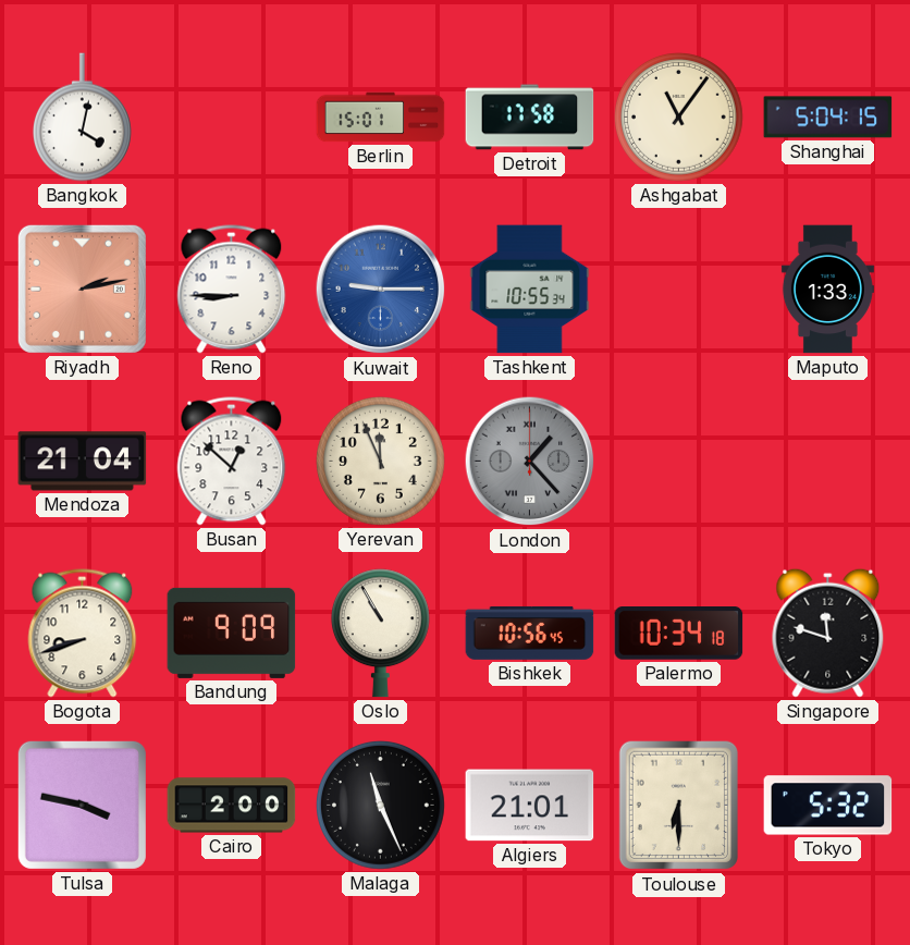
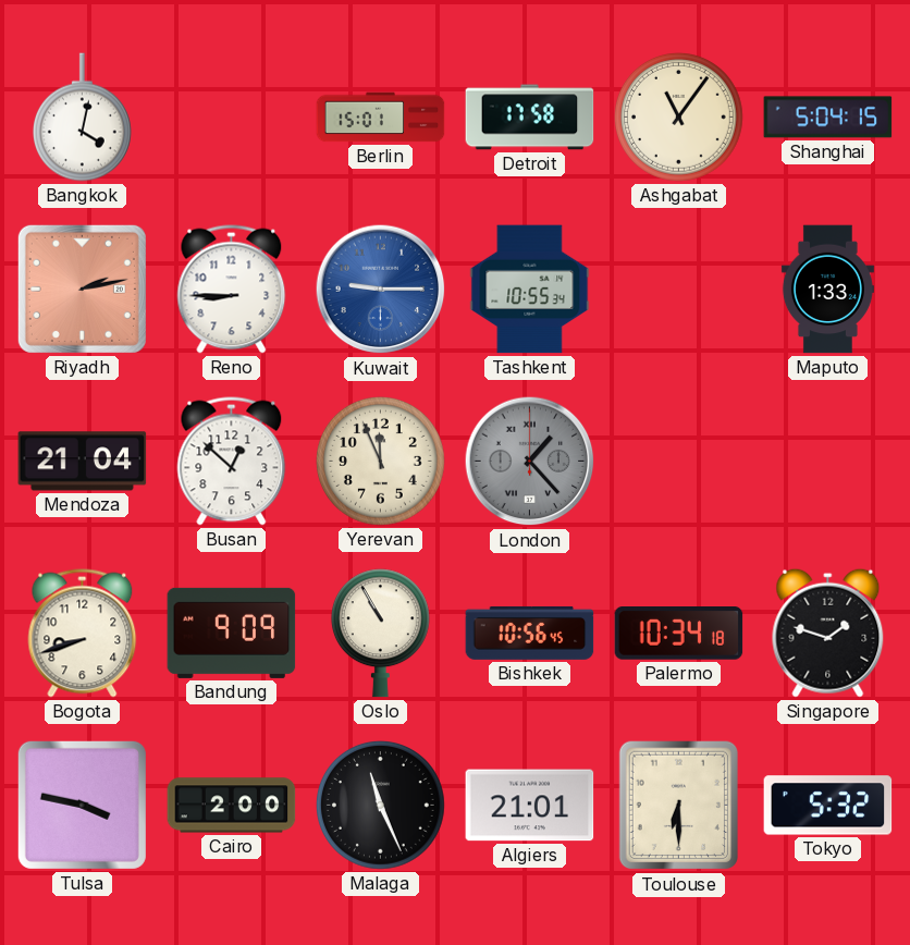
Singapore: 11:48 -> 1:48 (828, 633)
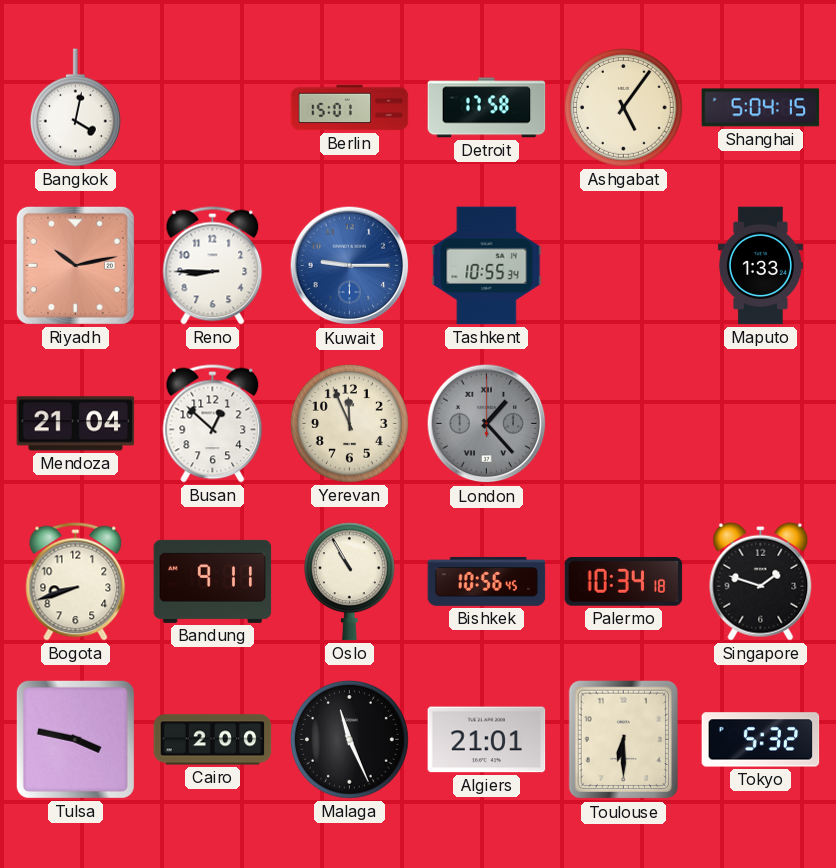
Ashgabat: 11:06 -> 5:06 (624, 108)
Riyadh: 2:13 -> 10:13 (75, 265)
Bandung: 9:09 -> 9:11 (213, 581)
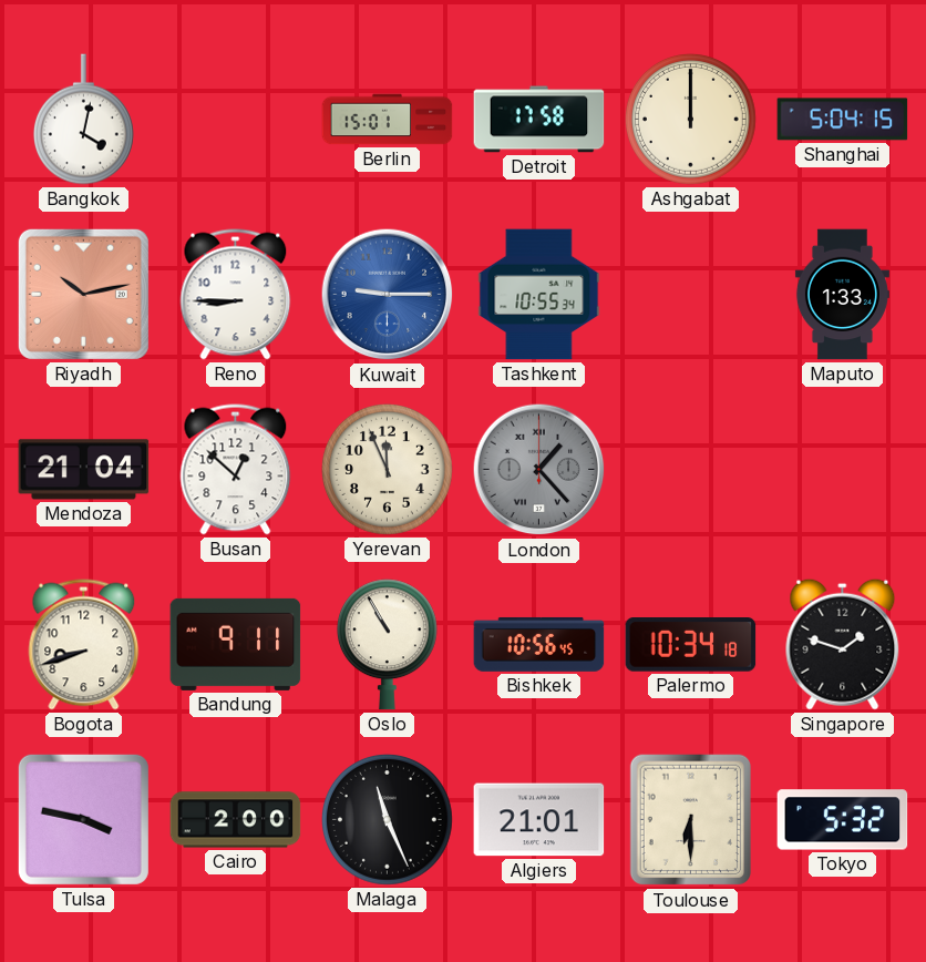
Ashgabat: 5:06 -> 12:00 (691, 120)
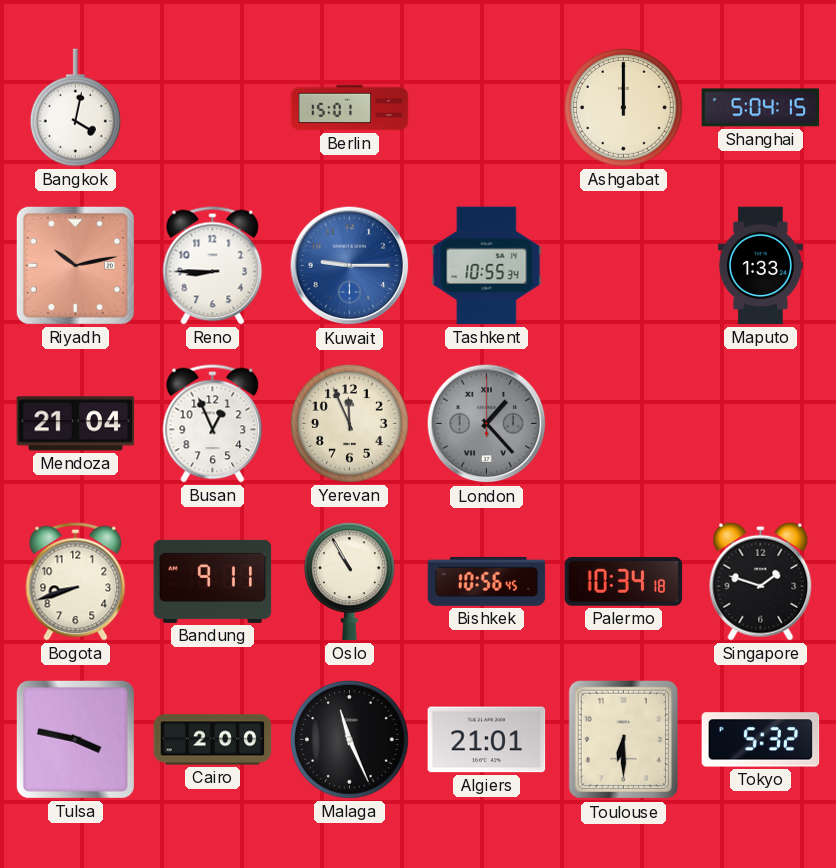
Detroit: 17:58 -> none (539, 120)
Busan: 12:52 -> 12:56 (213, 424)
